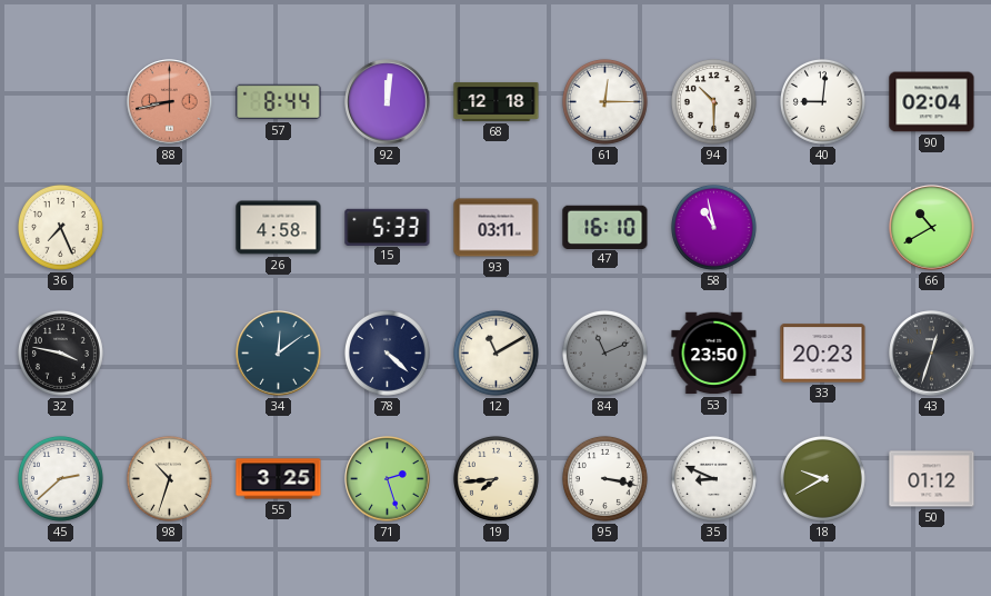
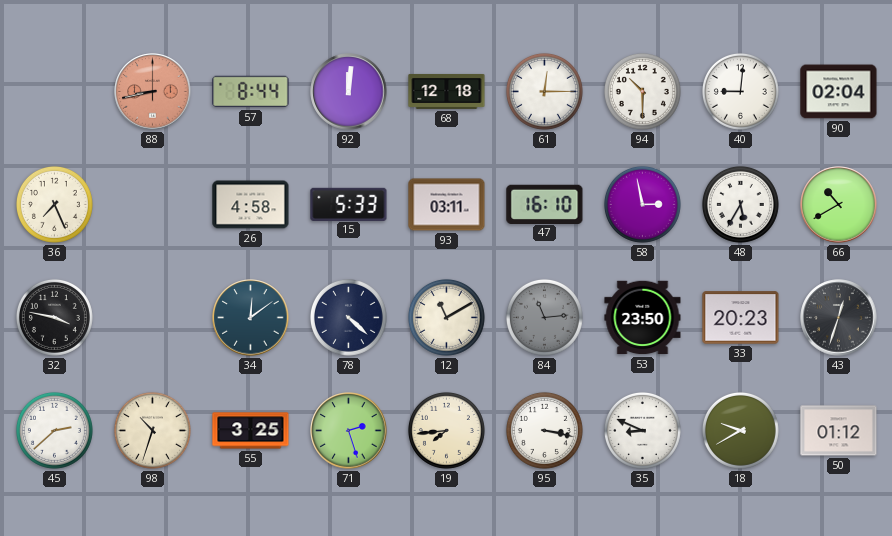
58: 10:58 -> 2:58 (642, 204)
48: none -> 5:35 (740, 204)
84: 11:11 -> 11:14 (544, 317)
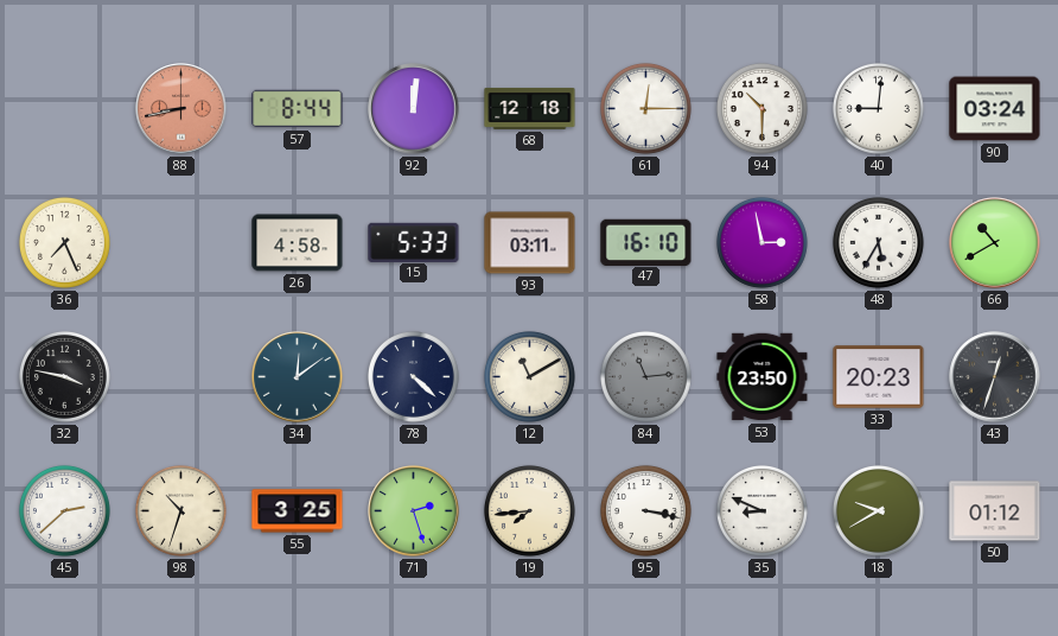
90: 02:04 -> 03:24 (995, 109)
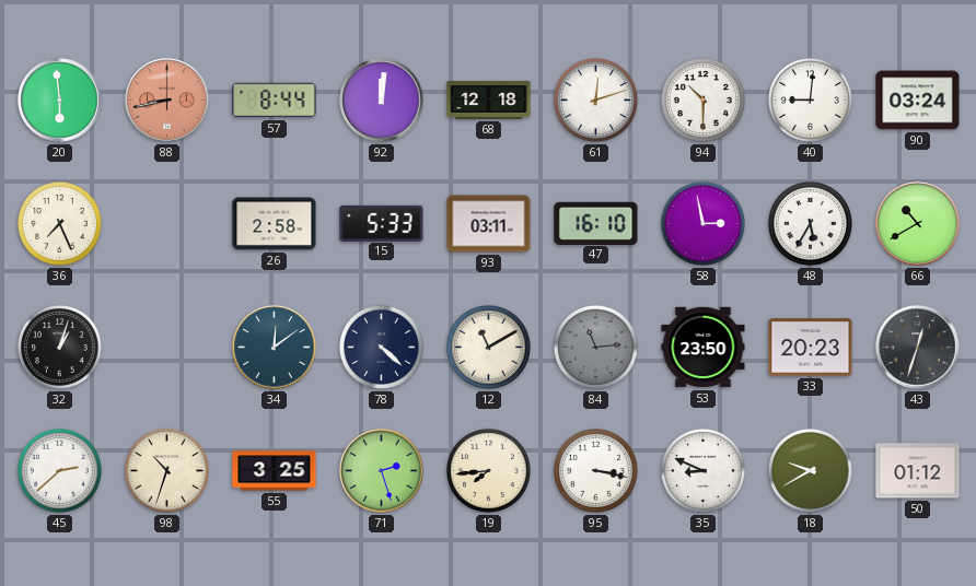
20: none -> 5:59 (60, 101)
61: 12:15 -> 12:12 (595, 99)
26: 4:58 -> 2:58 (275, 224)
32: 3:47 -> 1:03 (59, 347)
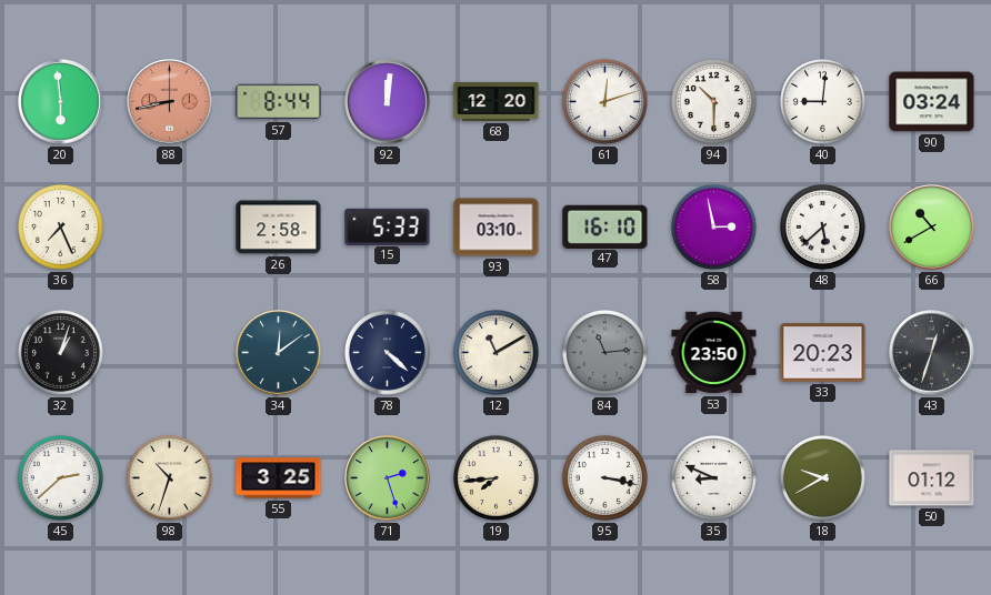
68: 12:18 -> 12:20 (497, 101)
93: 03:11 -> 03:10 (497, 228)
48: 5:35 -> 5:38 (822, 226)
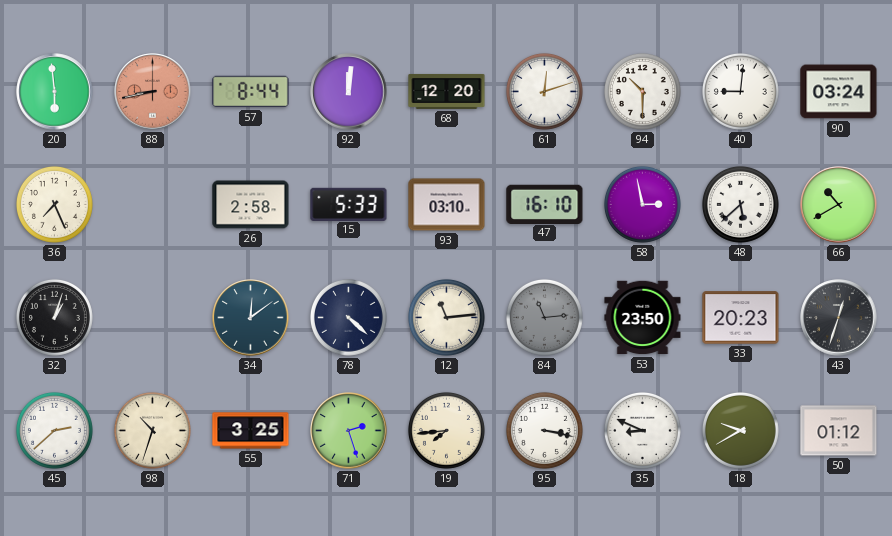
12: 11:10 -> 11:14 (446, 317)
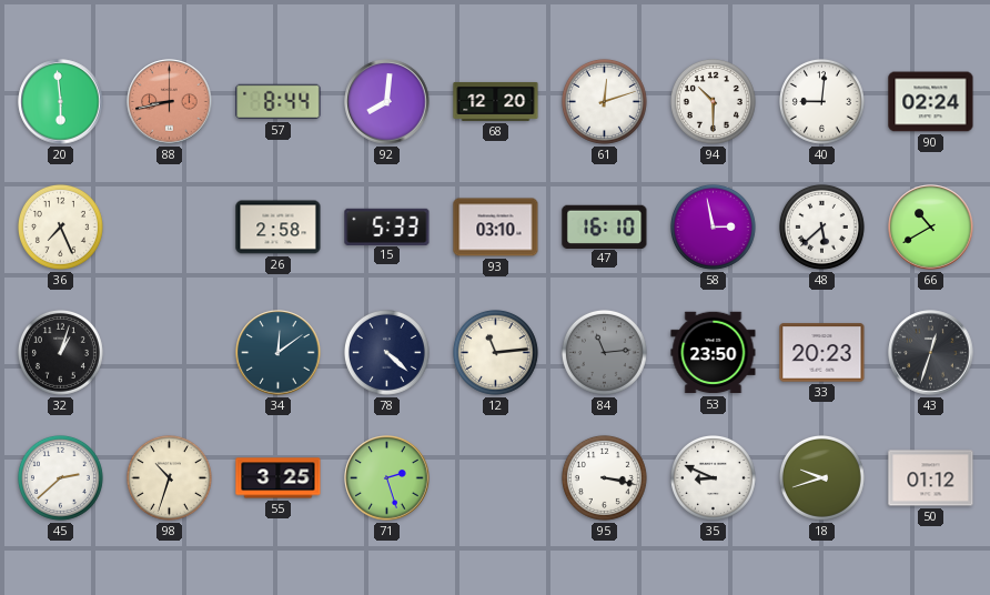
92: 12:01 -> 8:01 (387, 102)
90: 03:24 -> 02:24 (931, 102)
19: 7:44 -> none (446, 430)
18: 9:40 -> 9:42 (821, 477)
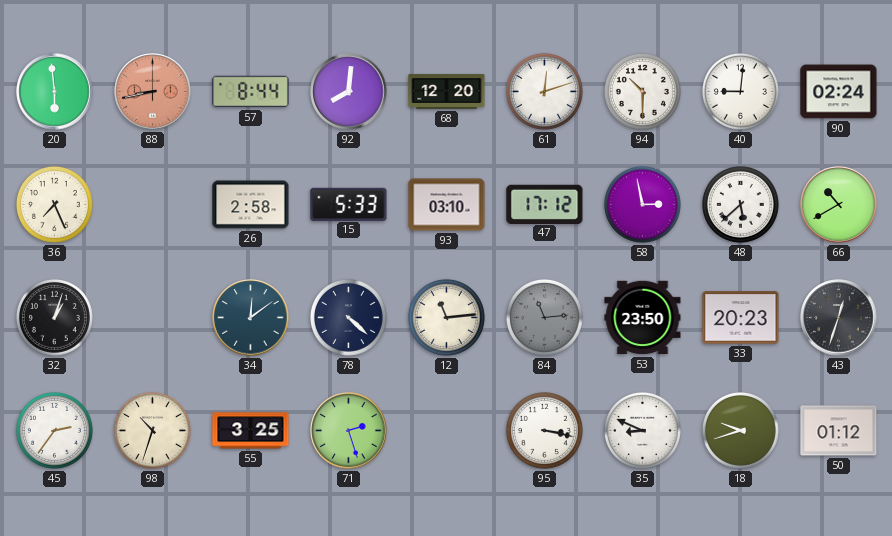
47: 16:10 -> 17:12 (545, 204)
45: 2:38 -> 2:36 (54, 430)
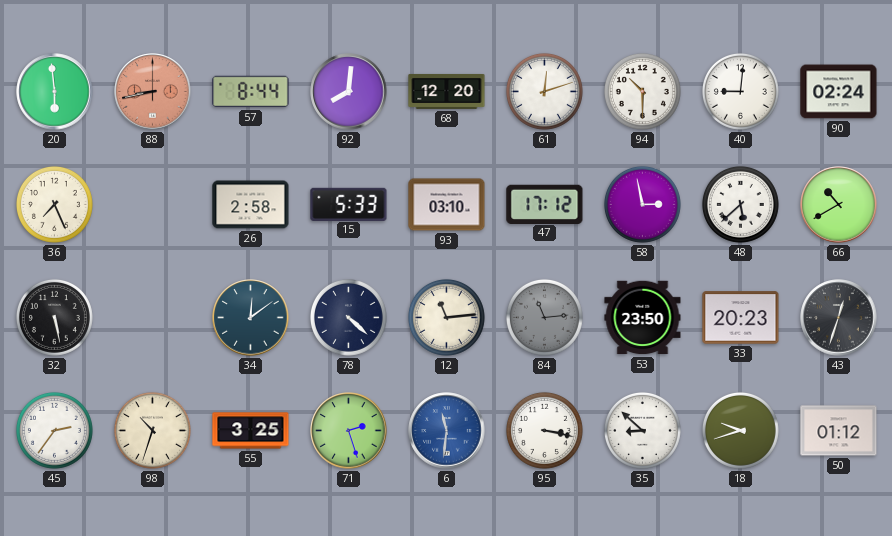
32: 1:03 -> 5:28 (54, 317)
6: none -> 11:31 (447, 431)
35: 8:49 -> 8:52 (642, 430)
